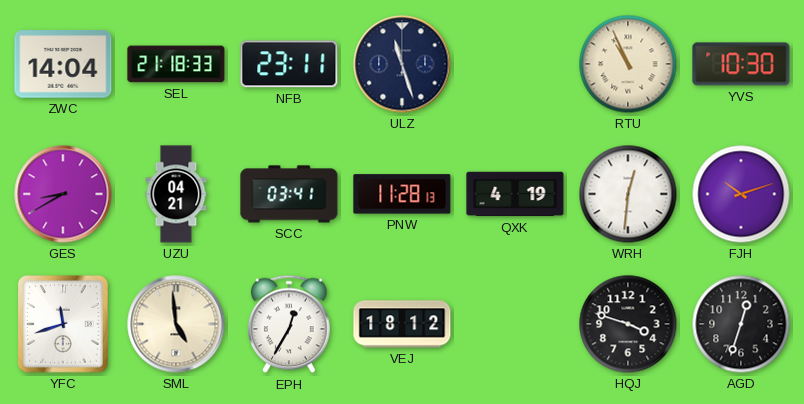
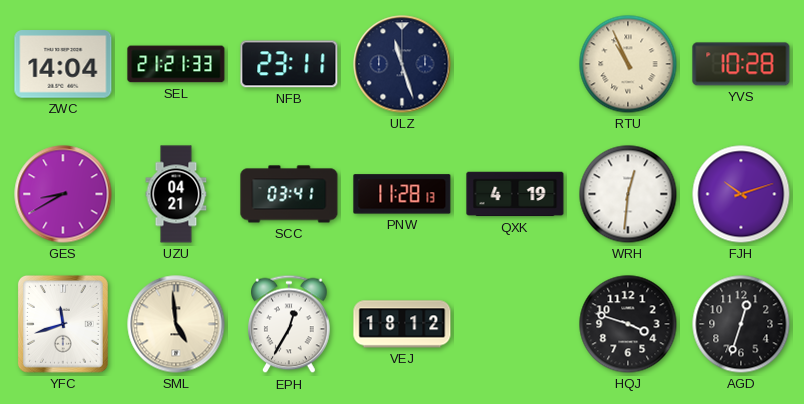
SEL: 21:18 -> 21:21 (176, 64)
YVS: 10:30 -> 10:28 (741, 64)
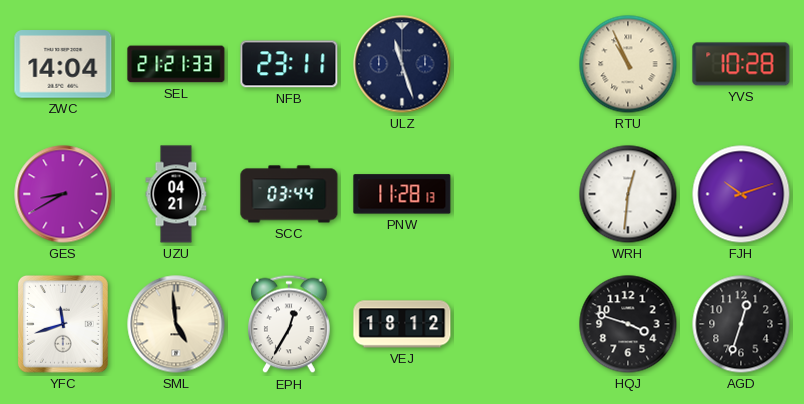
SCC: 03:41 -> 03:44 (289, 194)
QXK: 4:19 -> none (515, 194)
